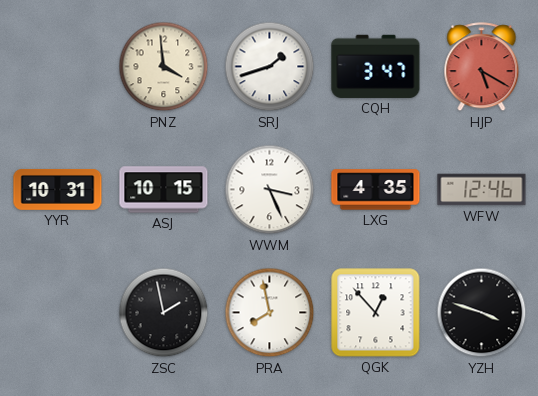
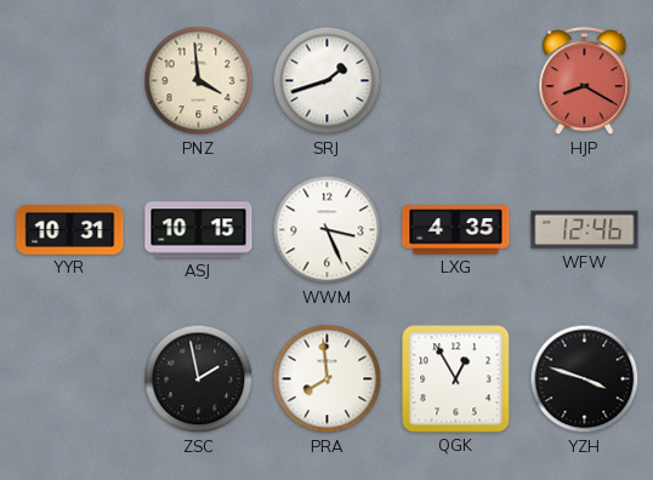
CQH: 3:47 -> none (376, 66)
HJP: 5:20 -> 8:20 (585, 81)
PRA: 7:58 -> 7:59 (328, 379)
QGK: 12:53 -> 12:55 (456, 379)
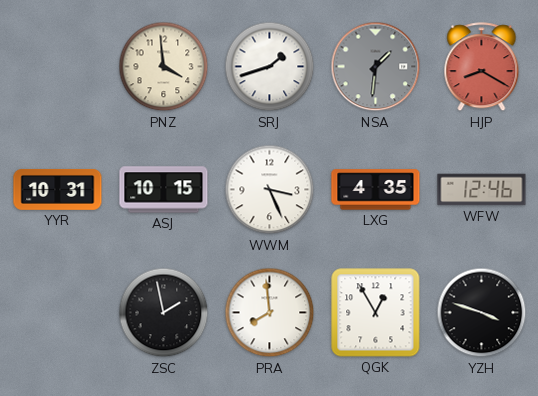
NSA: none -> 1:31 (376, 67)
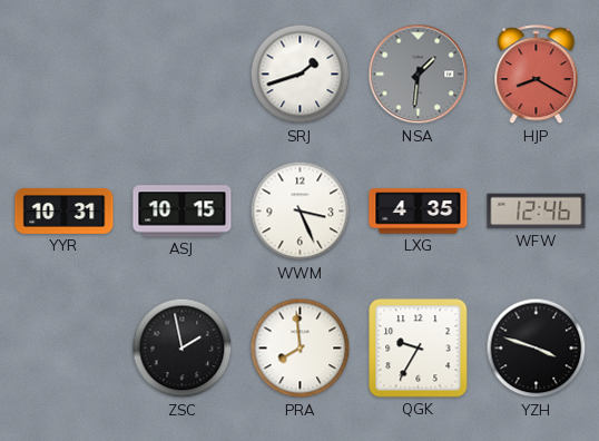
PNZ: 3:59 -> none (164, 67)
QGK: 12:55 -> 9:35 (419, 349)
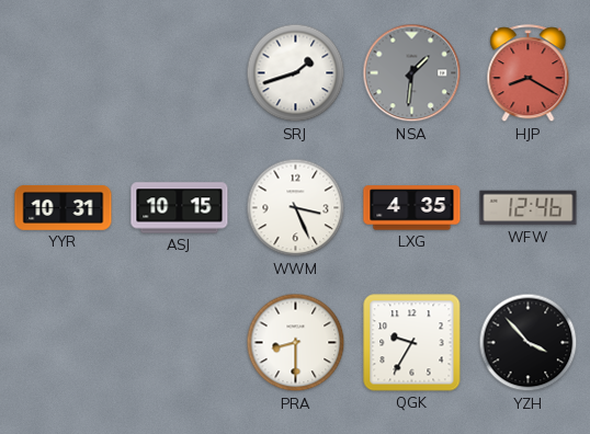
ZSC: 1:58 -> none (183, 349)
PRA: 7:59 -> 8:30 (296, 343)
YZH: 3:48 -> 3:53 (529, 343)
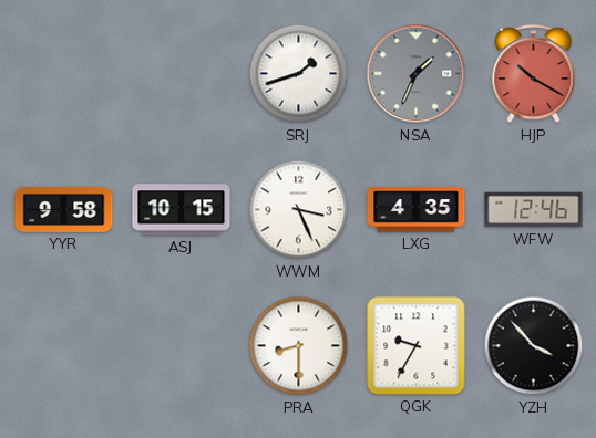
NSA: 1:31 -> 1:34 (417, 74)
HJP: 8:20 -> 10:20 (534, 74)
YYR: 10:31 -> 9:58 (64, 209)
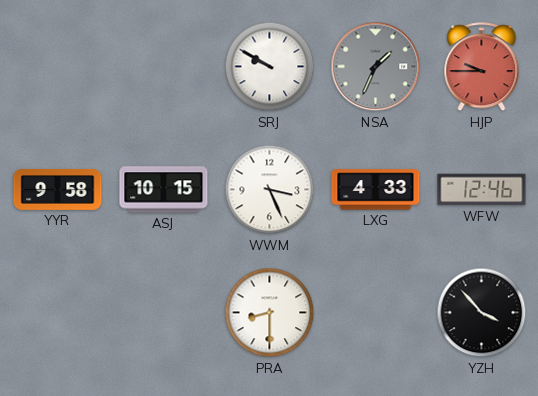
SRJ: 1:42 -> 9:50 (270, 67)
HJP: 10:20 -> 9:45 (482, 67)
LXG: 4:35 -> 4:33 (376, 190)
QGK: 9:35 -> none (417, 346)
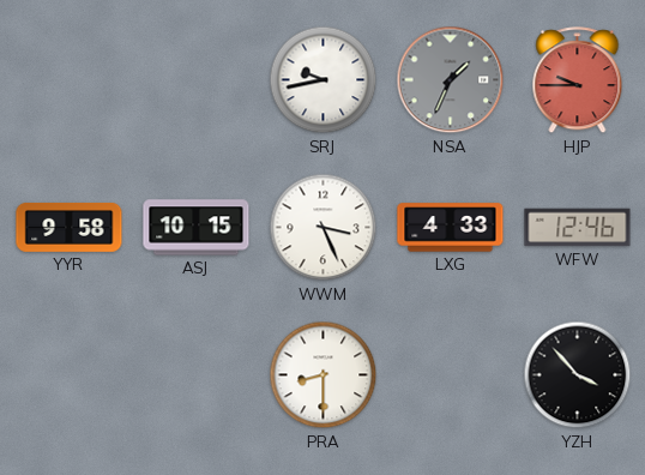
SRJ: 9:50 -> 9:43 (324, 80)
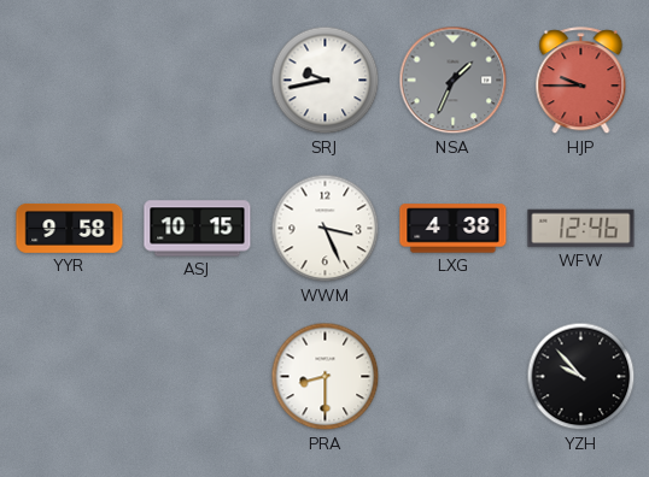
LXG: 4:33 -> 4:38 (454, 229)
YZH: 3:53 -> 9:53 (581, 377)
